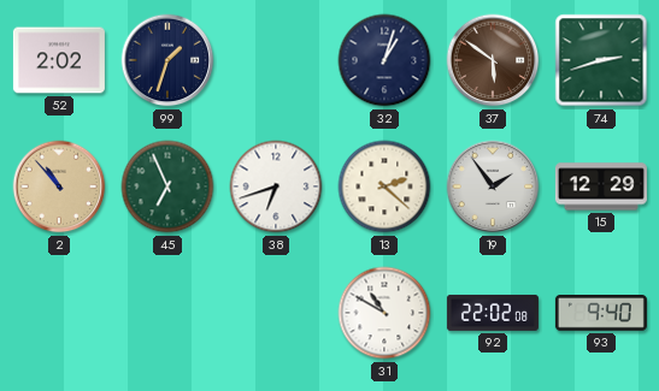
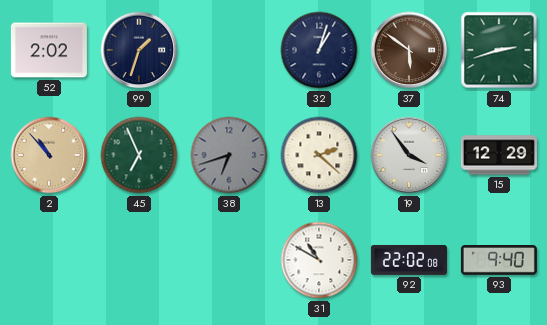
38 dial: white -> grey (229, 155)
19: 1:54 -> 3:54 (409, 155)
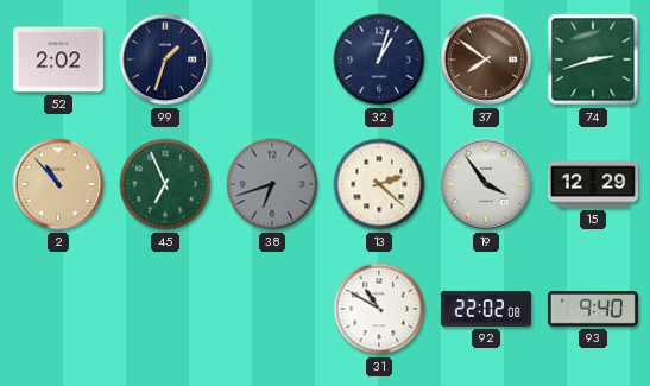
37: 5:51 -> 7:51 (486, 59)
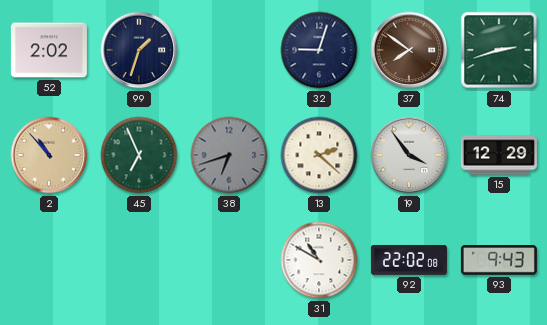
32: 1:03 -> 9:03 (319, 50)
93: 9:40 -> 9:43 (499, 261)
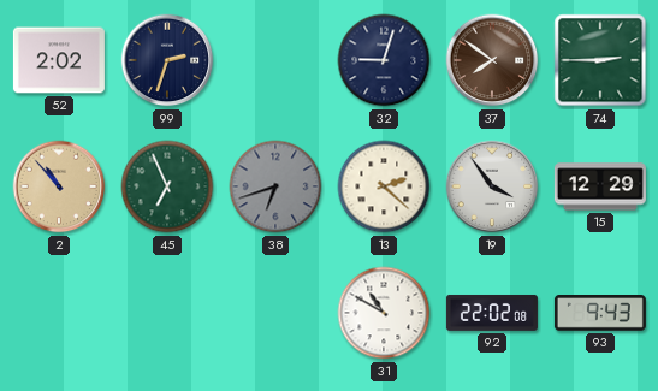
99: 1:33 -> 2:33 (167, 60)
74: 2:42 -> 2:45 (600, 60)
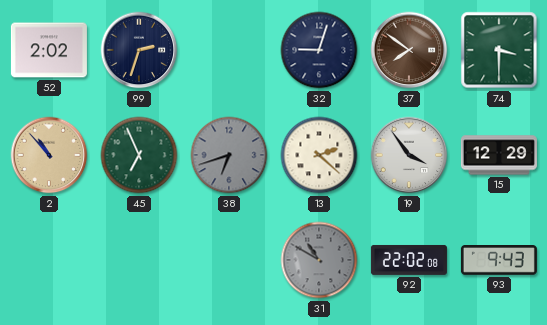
74: 2:45 -> 3:30 (499, 50)
31 dial: white -> grey (319, 260)
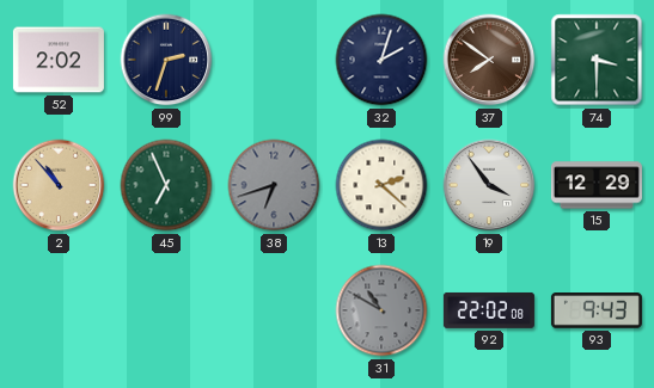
32: 9:03 -> 2:03 (381, 60)
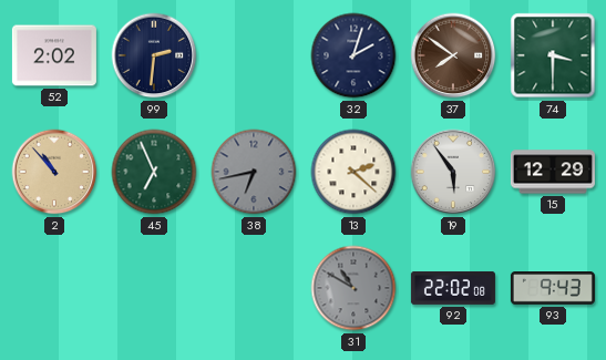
99: 2:33 -> 2:31 (154, 55)
38: 6:42 -> 6:43 (254, 172)
19: 3:54 -> 5:54 (453, 172)
